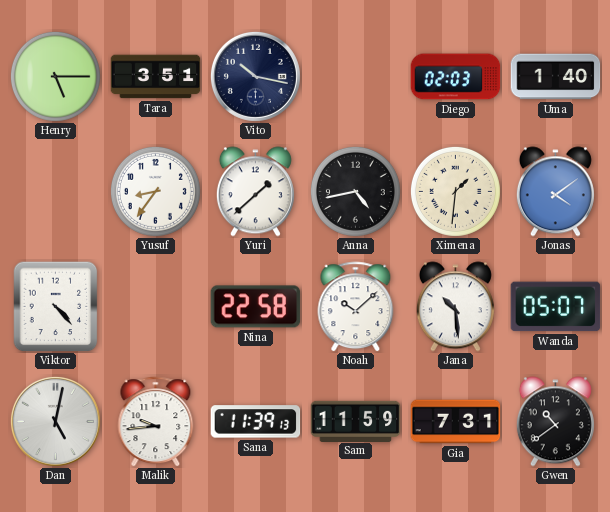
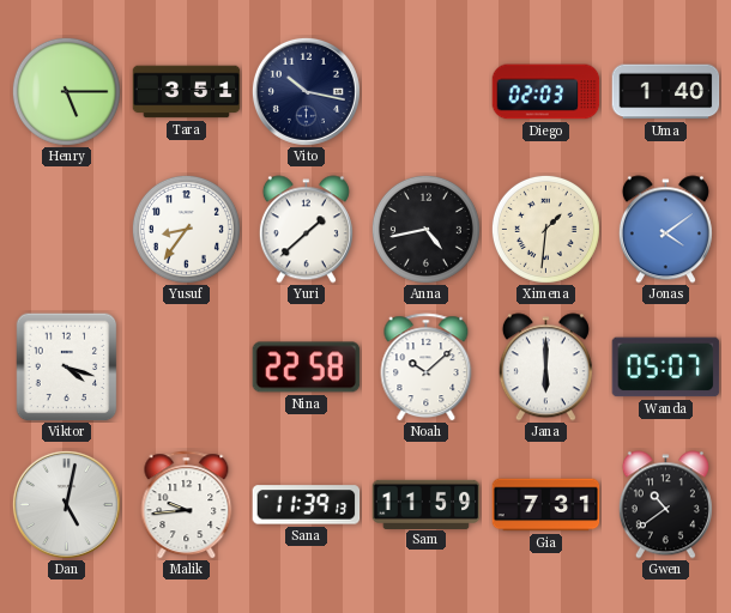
Viktor: 4:23 -> 4:18 (67, 368)
Jana: 10:29 -> 6:00 (545, 368)
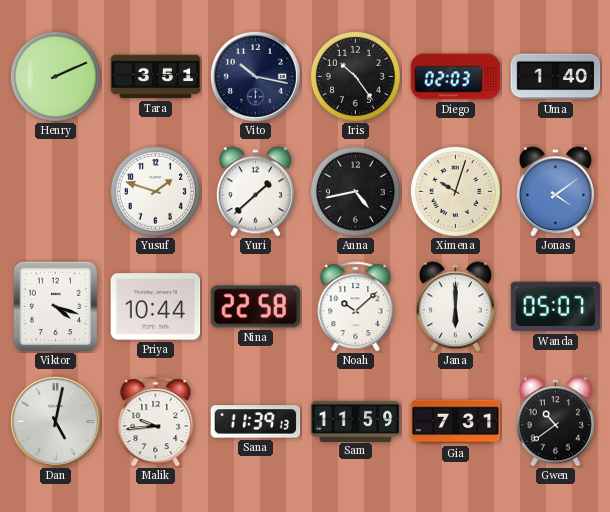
Henry: 5:15 -> 2:11 (55, 76)
Iris: none -> 10:24 (355, 76)
Yusuf: 8:36 -> 1:48 (155, 191)
Ximena: 1:31 -> 10:03 (455, 191)
Priya: none -> 10:44 (156, 307)
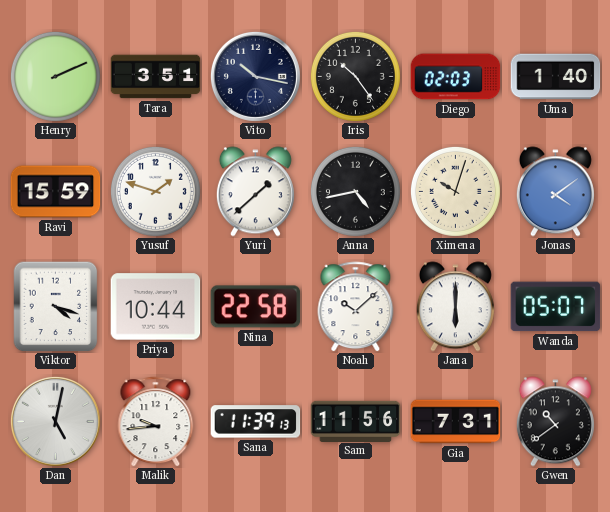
Ravi: none -> 15:59 (56, 192)
Sam: 11:59 -> 11:56 (356, 421)
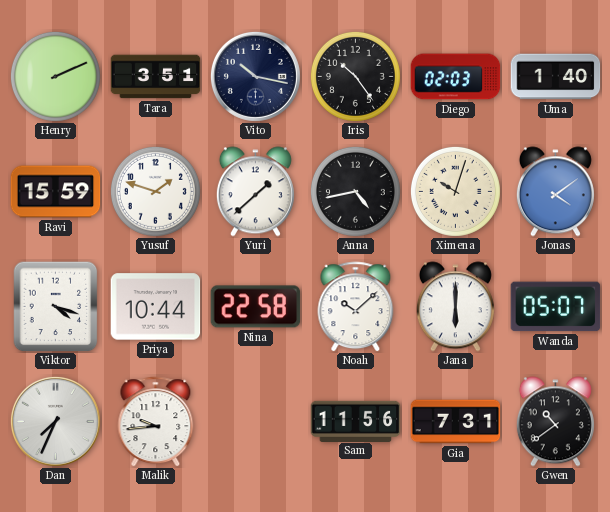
Dan: 5:02 -> 7:34 (55, 421)
Sana: 11:39 -> none (256, 422)
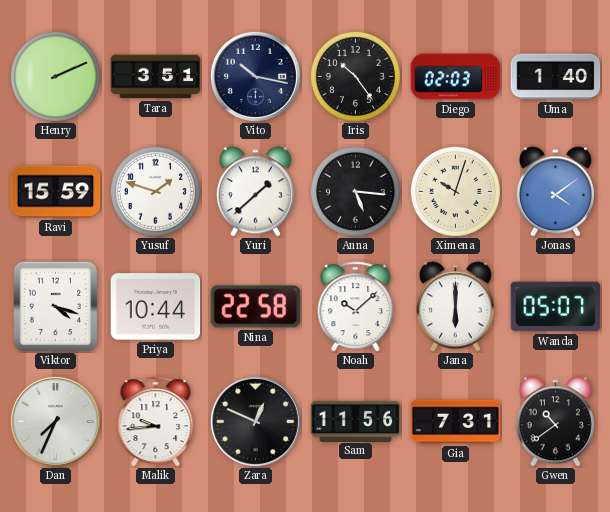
Anna: 4:43 -> 5:16 (355, 191)
Zara: none -> 12:49 (255, 421)
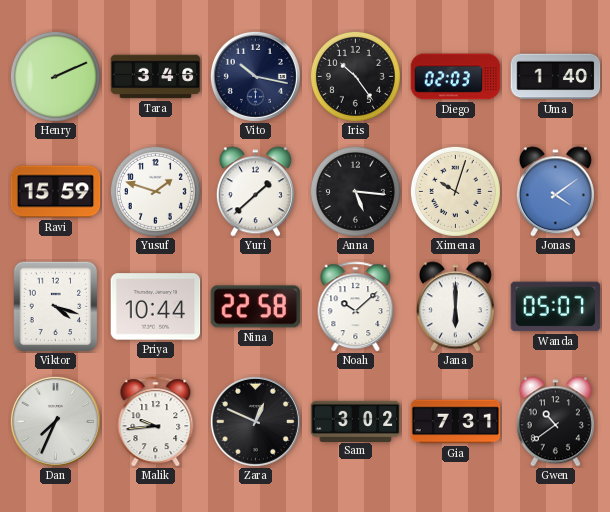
Tara: 3:51 -> 3:46 (156, 77)
Sam: 11:56 -> 3:02 (356, 421)
